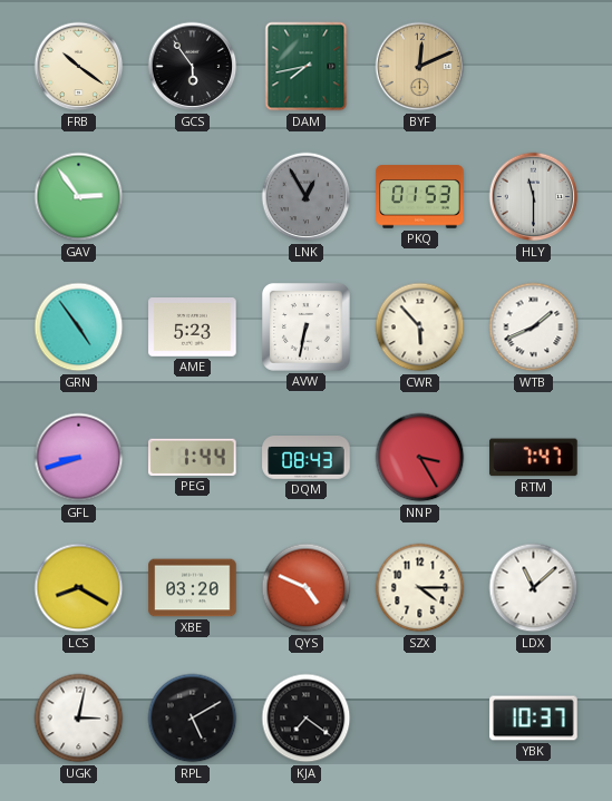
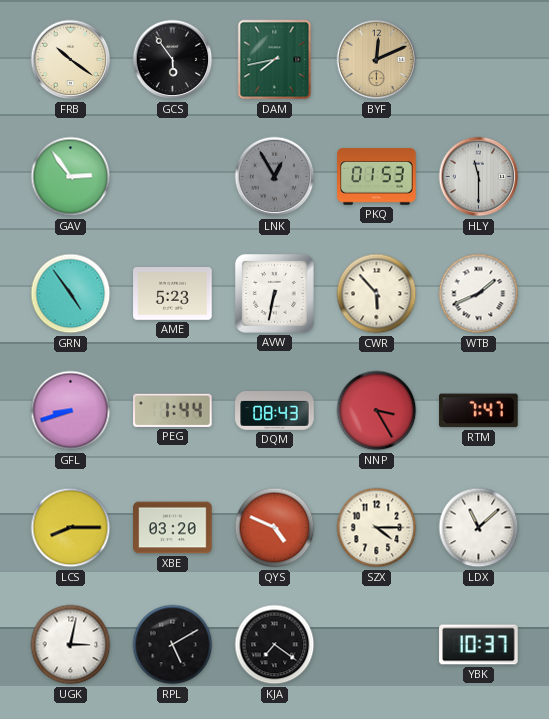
LCS: 8:20 -> 8:15 (71, 528)
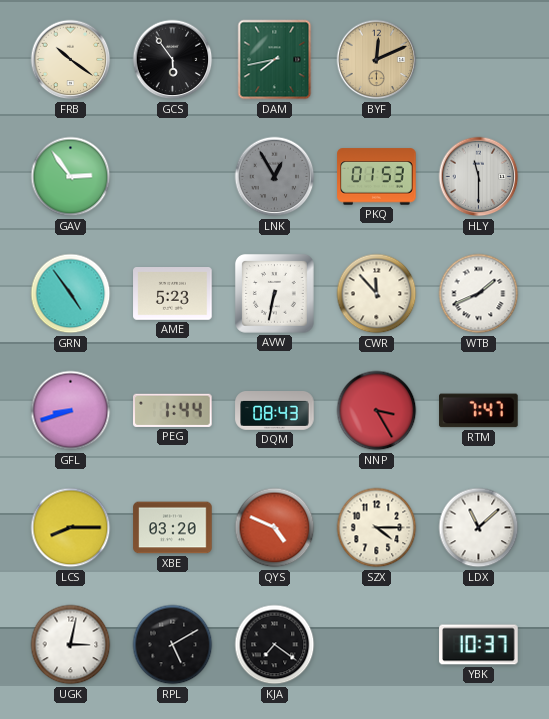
CWR: 5:53 -> 11:53 (377, 294)
